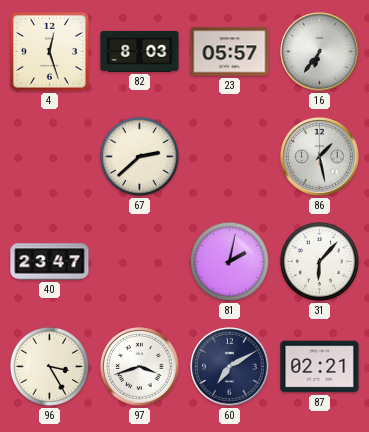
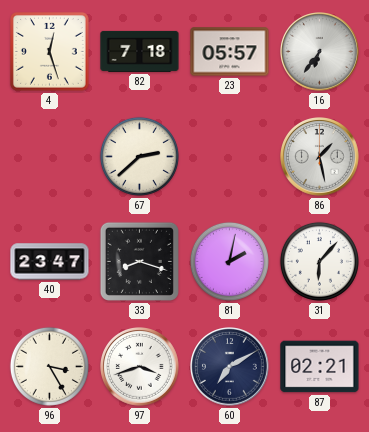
82: 8:03 -> 7:18 (140, 51)
33: none -> 8:18 (139, 261)
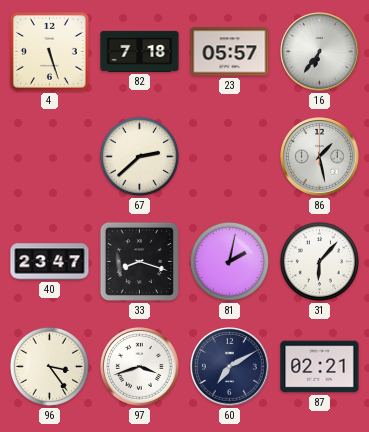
4: 12:27 -> 5:27 (49, 51)
96: 3:25 -> 3:24 (49, 366)
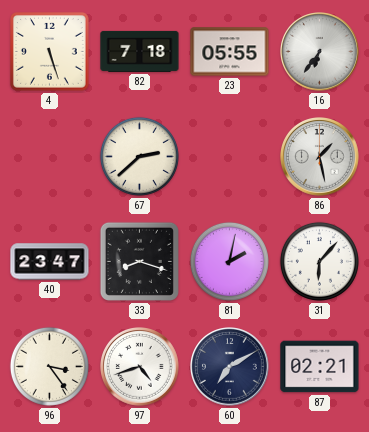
23: 05:57 -> 05:55 (230, 52)
97: 3:42 -> 4:42 (140, 367)
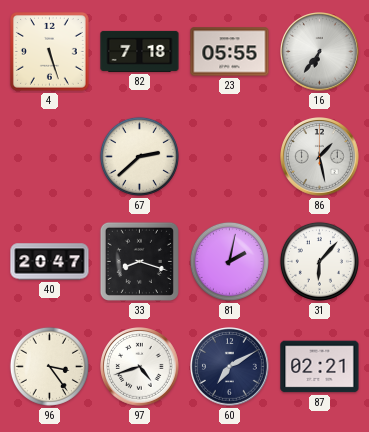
40: 23:47 -> 20:47 (50, 262)
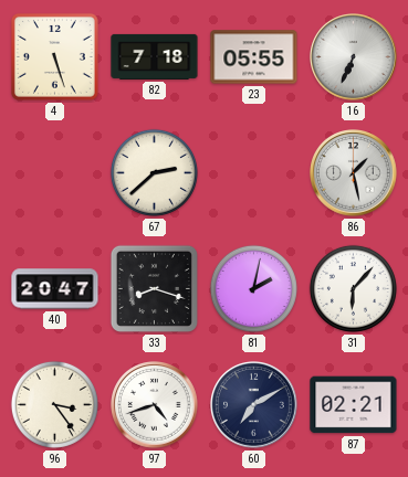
16: 6:36 -> 6:34 (354, 57)
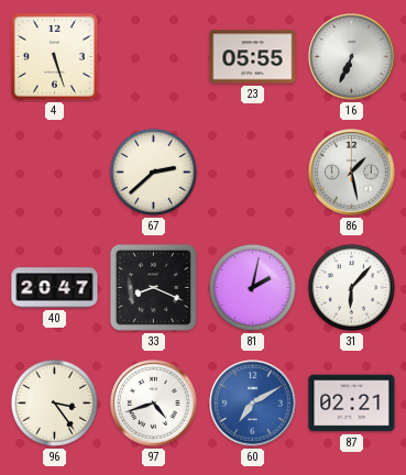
82: 7:18 -> none (155, 56)
33: 8:18 -> 8:19 (153, 287)
60 dial: navy -> blue (253, 404)
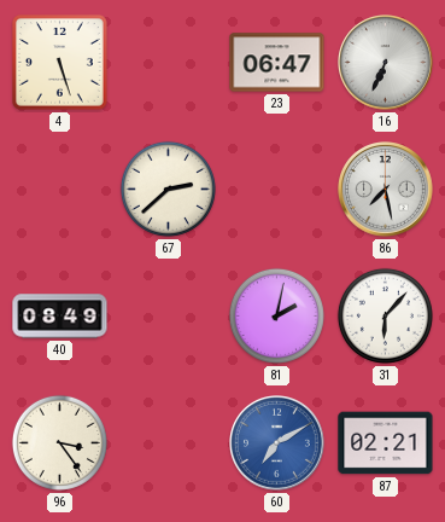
23: 05:55 -> 06:47 (277, 63)
86: 1:28 -> 7:28 (386, 190)
40: 20:47 -> 08:49 (60, 317)
33: 8:19 -> none (153, 287)
97: 4:42 -> none (154, 404)
